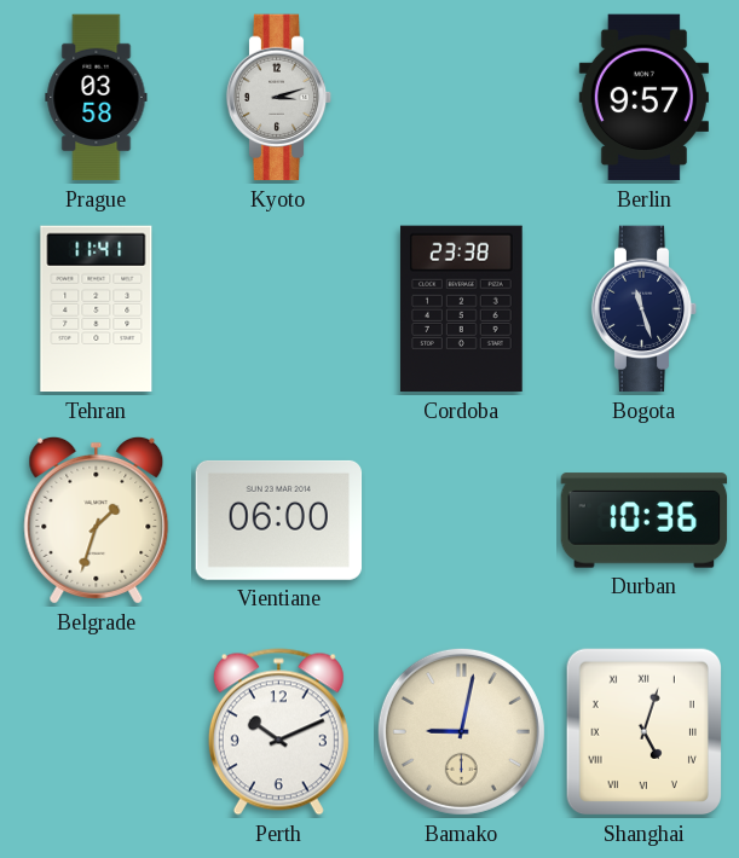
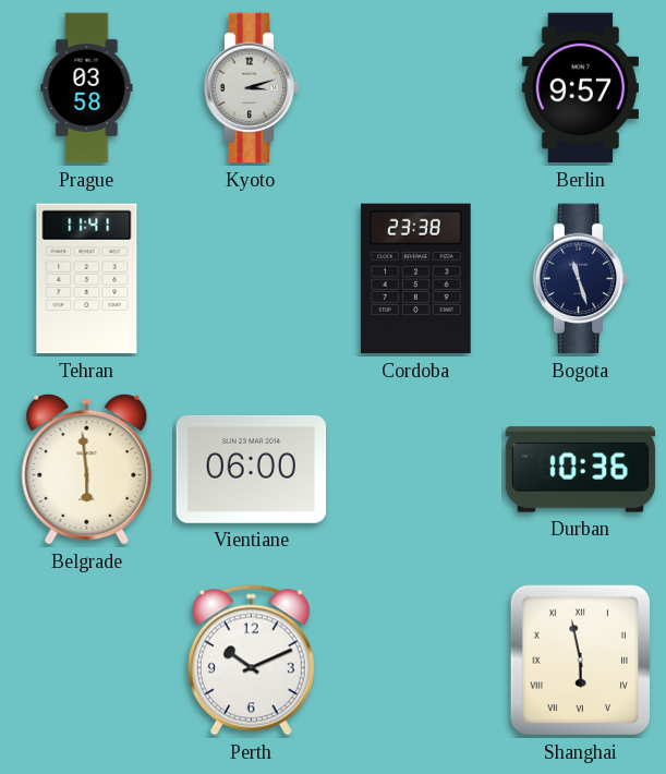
Belgrade: 1:33 -> 5:59 (87, 469)
Bamako: 9:02 -> none (461, 731)
Shanghai: 5:03 -> 5:58 (580, 661)
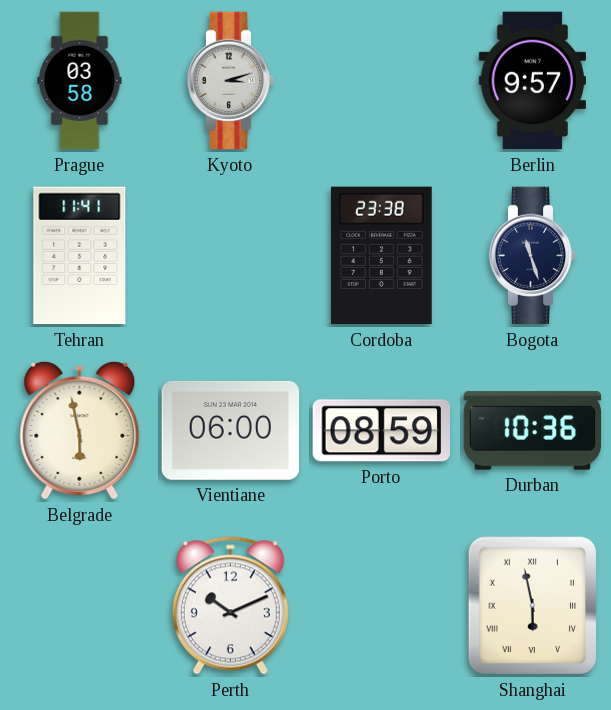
Belgrade: 5:59 -> 5:58 (80, 430)
Porto: none -> 08:59 (381, 431)
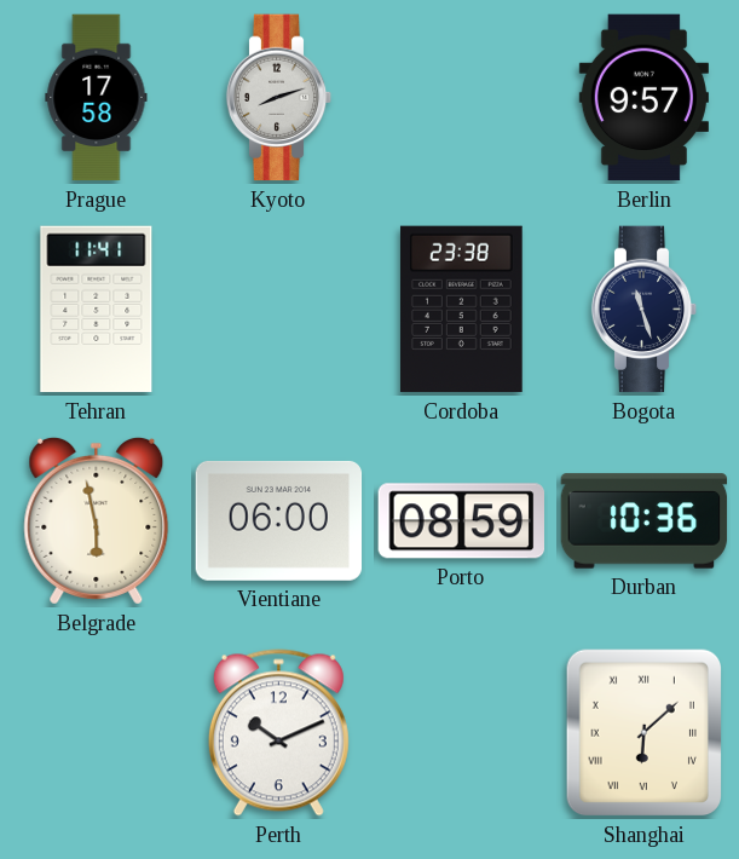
Prague: 03:58 -> 17:58 (97, 98)
Kyoto: 3:12 -> 8:12 (279, 98)
Shanghai: 5:58 -> 6:08 (643, 733)
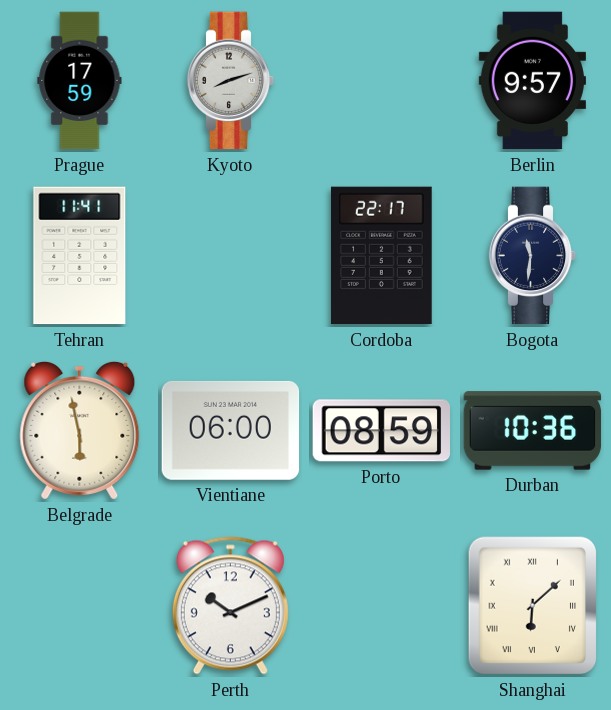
Prague: 17:58 -> 17:59 (80, 81)
Cordoba: 23:38 -> 22:17 (381, 256)
Bogota: 11:27 -> 11:31 (533, 256)
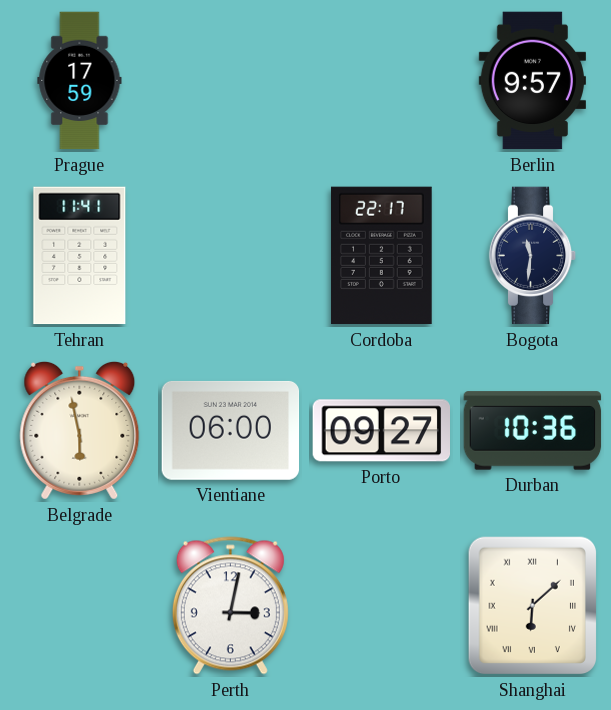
Kyoto: 8:12 -> none (231, 81)
Porto: 08:59 -> 09:27 (381, 431)
Perth: 10:11 -> 3:02 (230, 606)
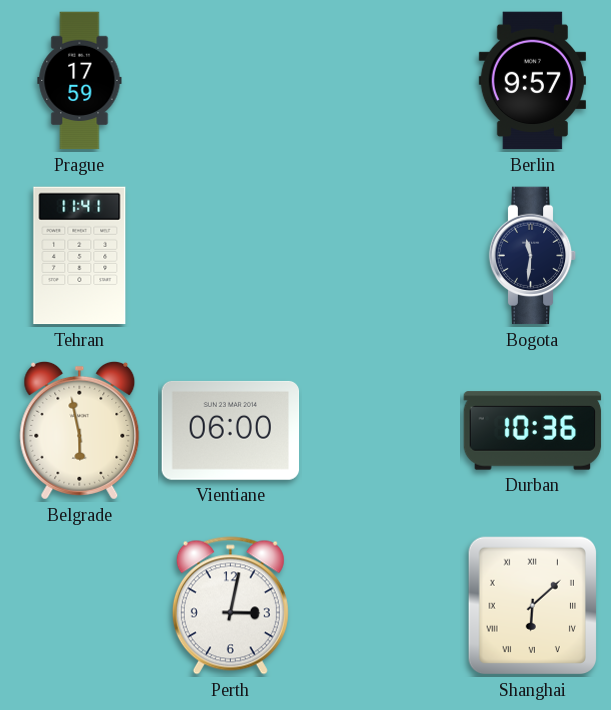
Cordoba: 22:17 -> none (381, 256)
Porto: 09:27 -> none (381, 431)
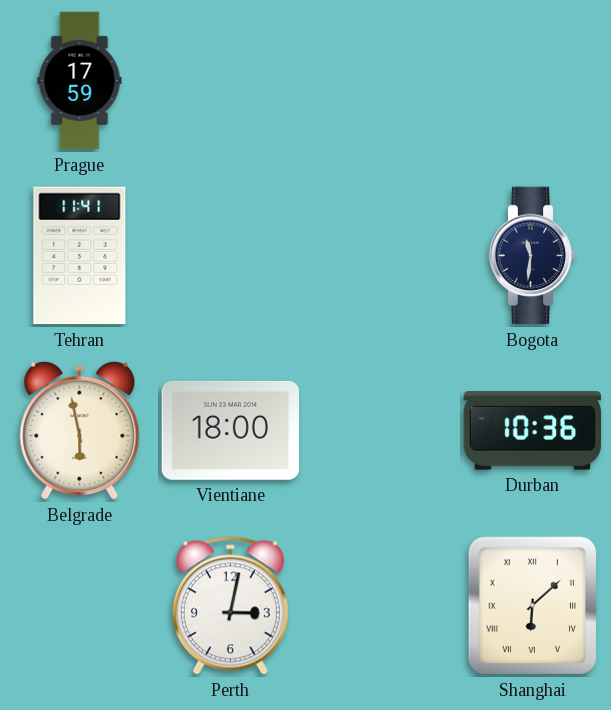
Berlin: 9:57 -> none (532, 81)
Vientiane: 06:00 -> 18:00 (231, 430)
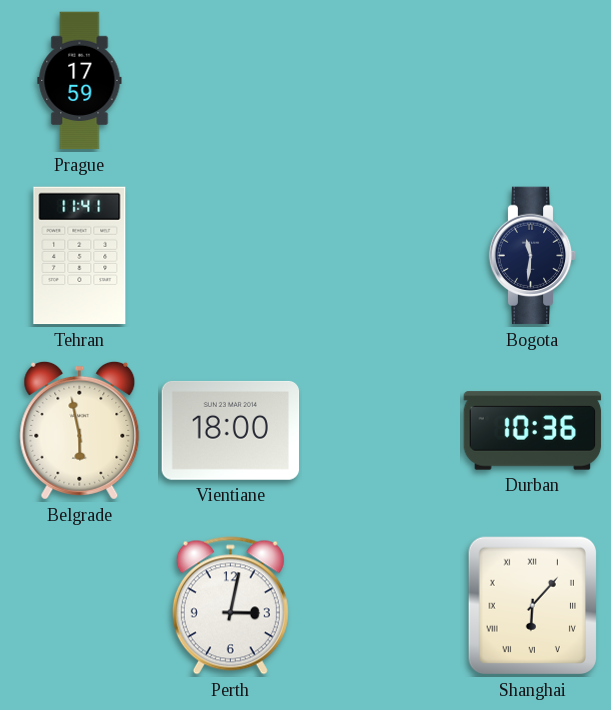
Shanghai: 6:08 -> 6:07 (532, 606)
